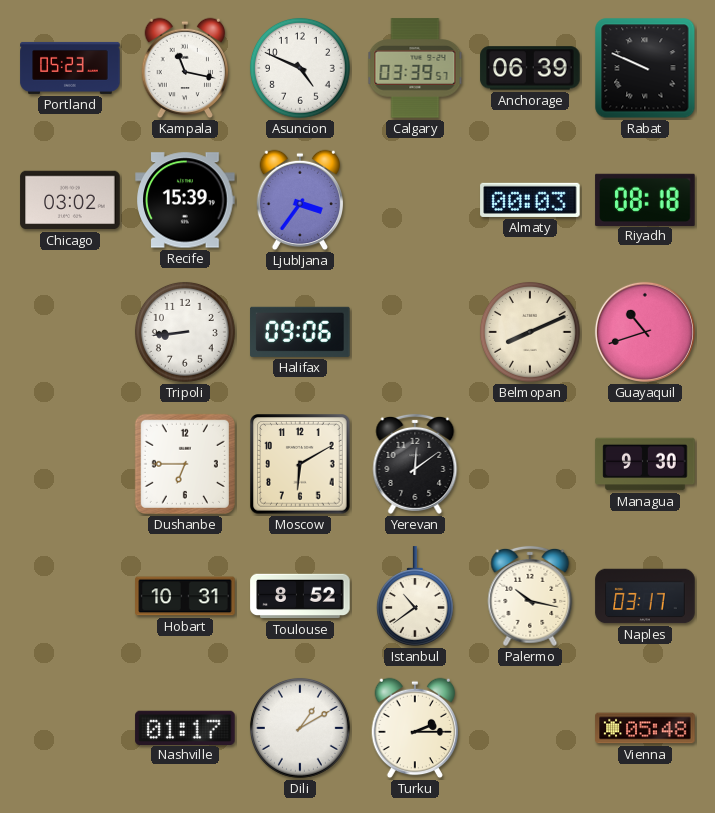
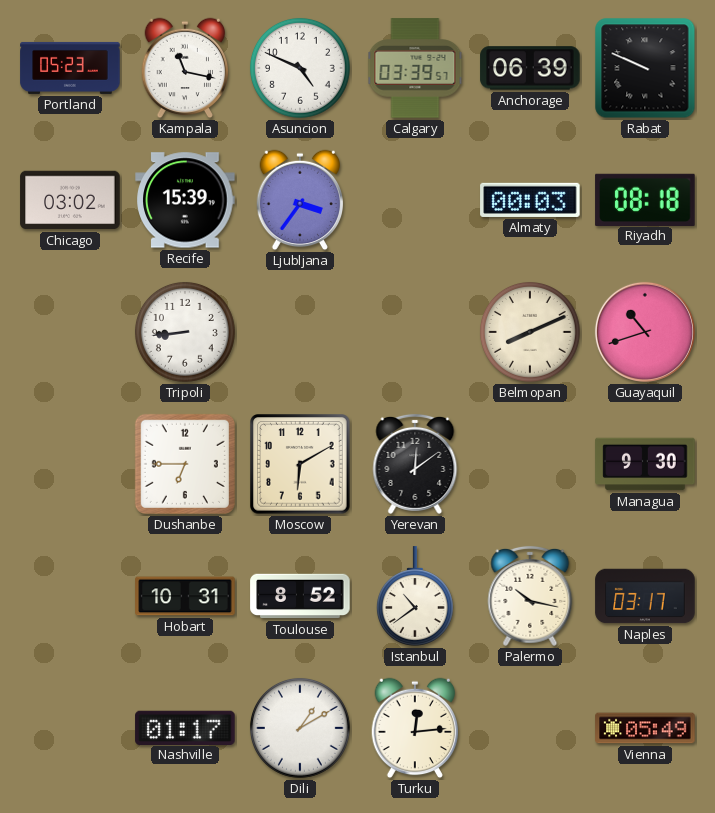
Halifax: 09:06 -> none (300, 332)
Turku: 2:15 -> 12:14 (415, 728)
Vienna: 05:48 -> 05:49 (645, 728)
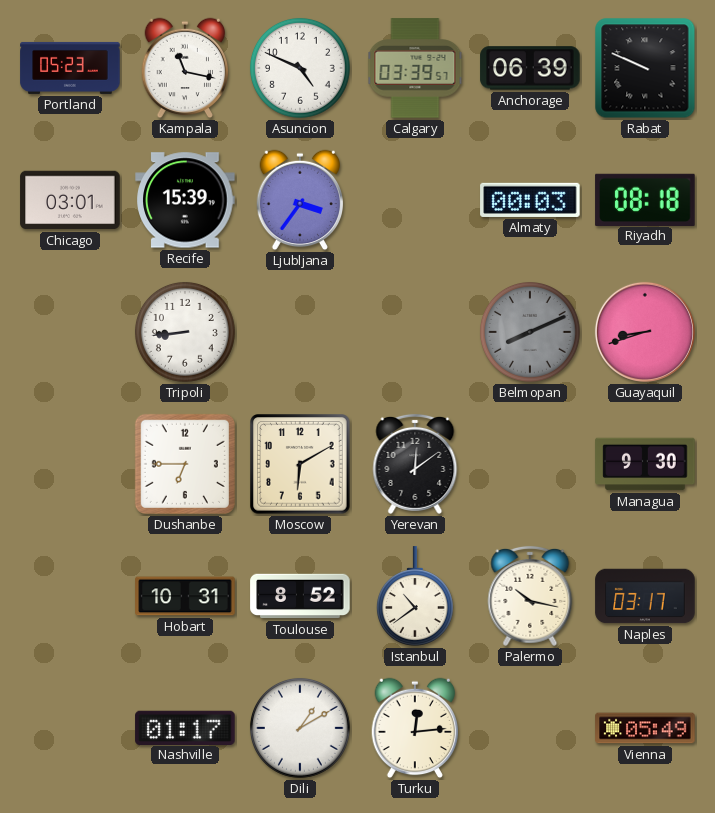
Chicago: 03:02 -> 03:01 (70, 200)
Belmopan dial: cream -> grey (530, 332)
Guayaquil: 10:42 -> 8:42 (645, 332)
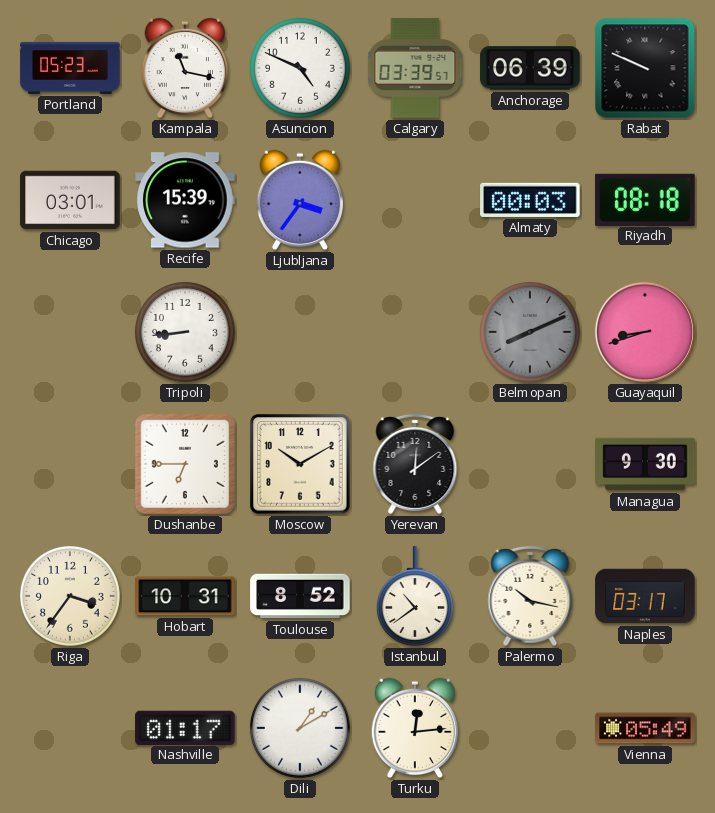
Moscow: 6:10 -> 10:10 (300, 464)
Riga: none -> 3:36 (70, 596)
